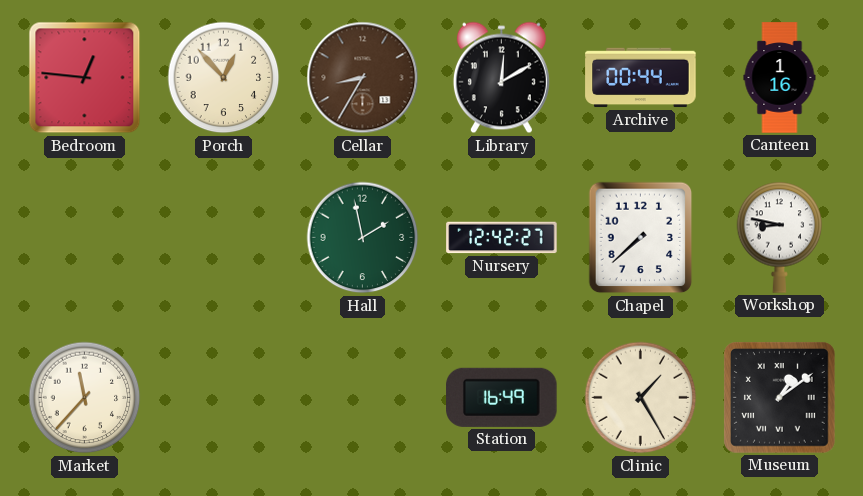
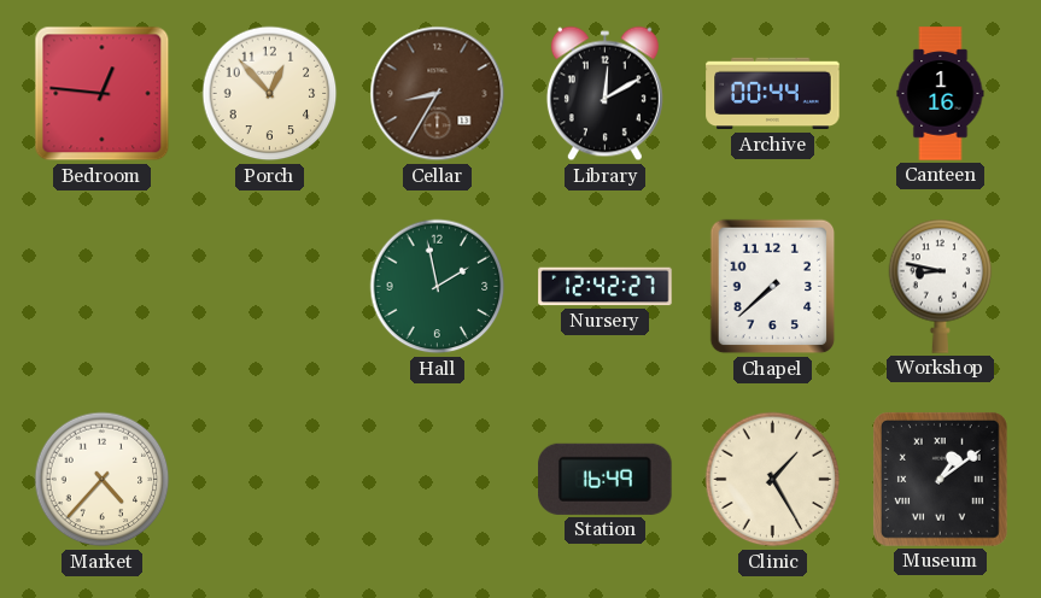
Market: 11:37 -> 4:37 (103, 480)
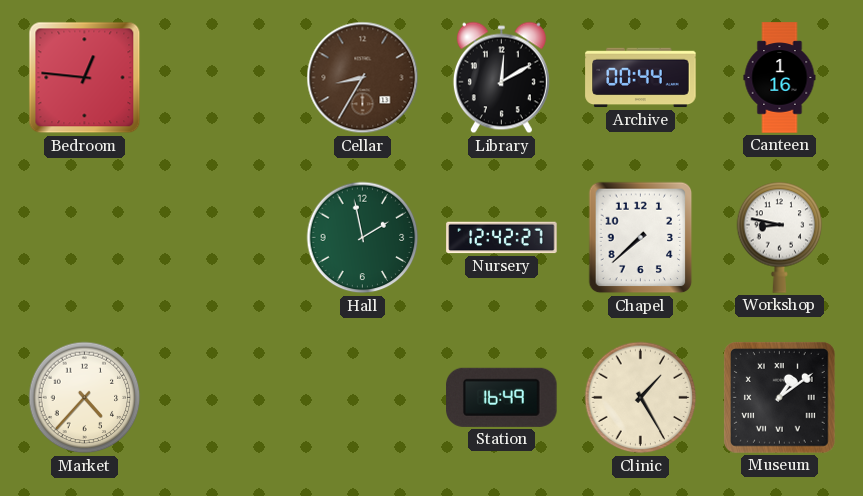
Porch: 12:53 -> none (270, 94)
